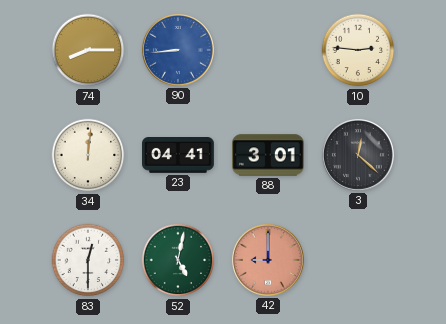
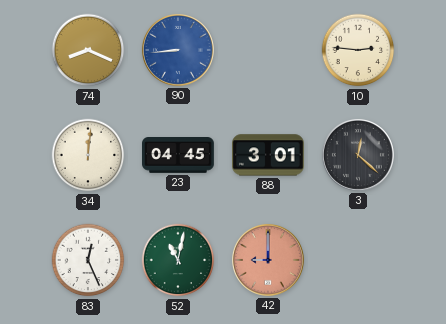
74: 8:15 -> 8:19 (88, 50)
23: 04:41 -> 04:45 (179, 156)
83: 12:30 -> 12:26 (88, 260)
52: 5:02 -> 11:02 (178, 260)
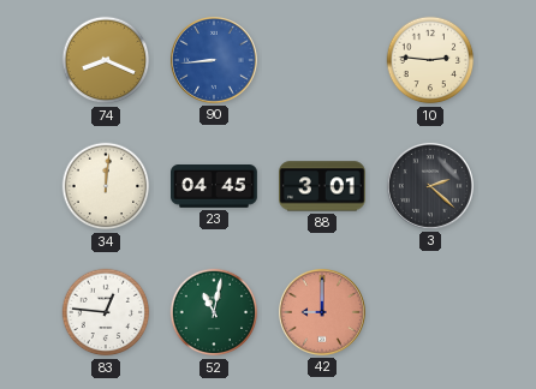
3: 12:22 -> 2:22 (430, 186)
83: 12:26 -> 12:46 (106, 312)
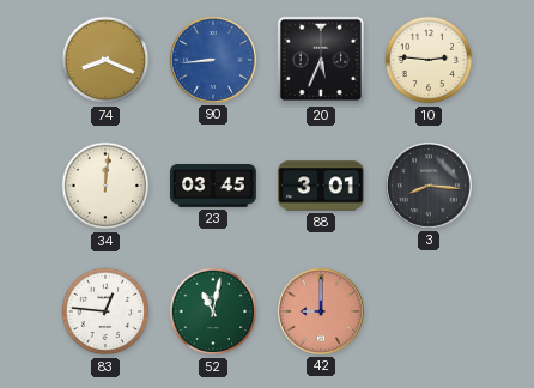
20: none -> 5:34 (321, 60)
23: 04:45 -> 03:45 (214, 187)
3: 2:22 -> 8:16 (429, 186)
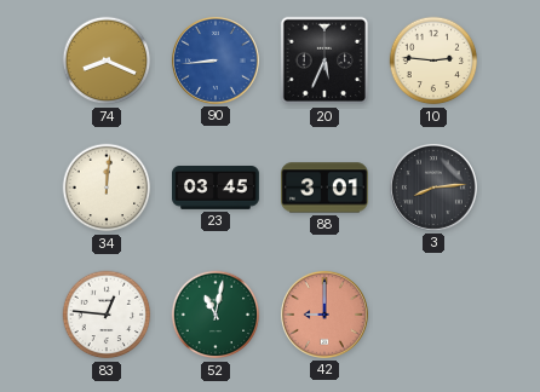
3: 8:16 -> 8:14 (433, 188)
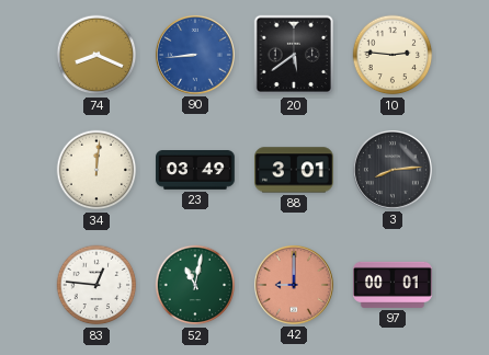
20: 5:34 -> 5:39 (294, 55)
23: 03:45 -> 03:49 (196, 171)
97: none -> 00:01 (394, 285)
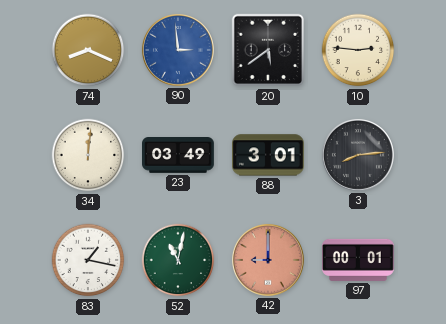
90: 8:44 -> 2:59 (178, 50)
83: 12:46 -> 1:17 (88, 260)
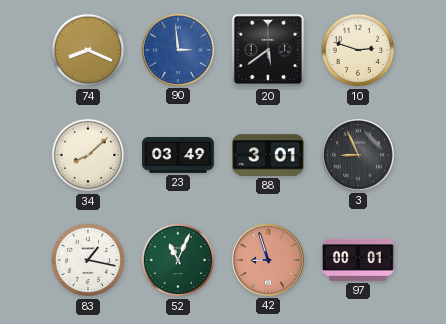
10: 2:46 -> 2:48 (358, 50)
34: 12:01 -> 8:08 (88, 155)
3: 8:14 -> 8:56 (358, 155)
52: 11:02 -> 11:04 (178, 260)
42: 9:00 -> 8:57 (268, 260)
